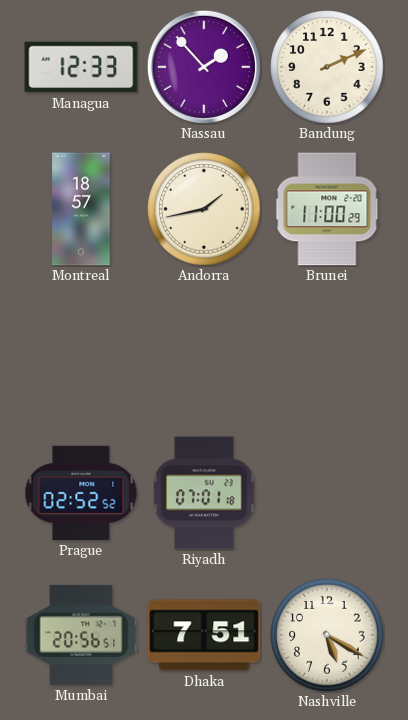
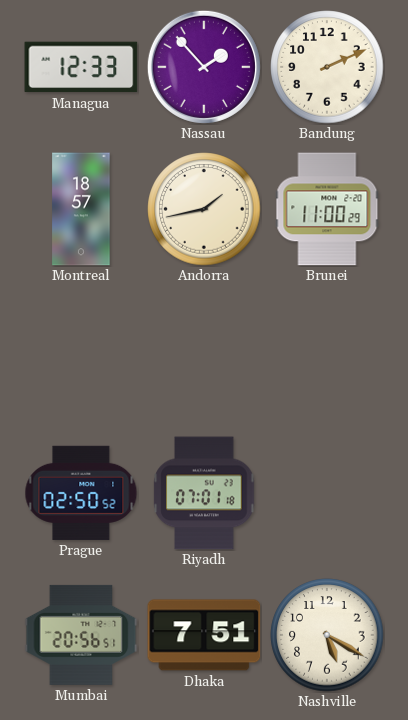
Prague: 02:52 -> 02:50 (81, 493)
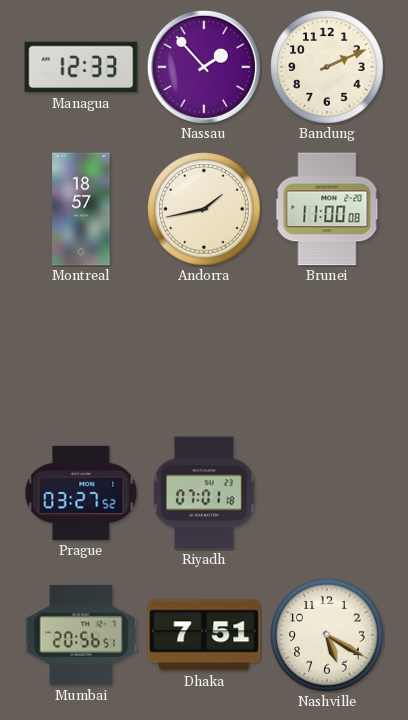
Brunei: 11:00:29 -> 11:00:08 (327, 209)
Prague: 02:50 -> 03:27 (81, 493)
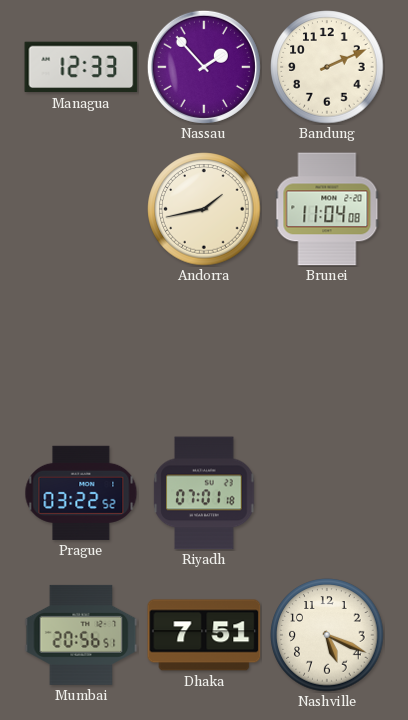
Montreal: 18:57 -> none (81, 209)
Brunei: 11:00 -> 11:04 (327, 209)
Prague: 03:27 -> 03:22 (81, 493)
Nashville: 5:20 -> 5:19 (327, 635)
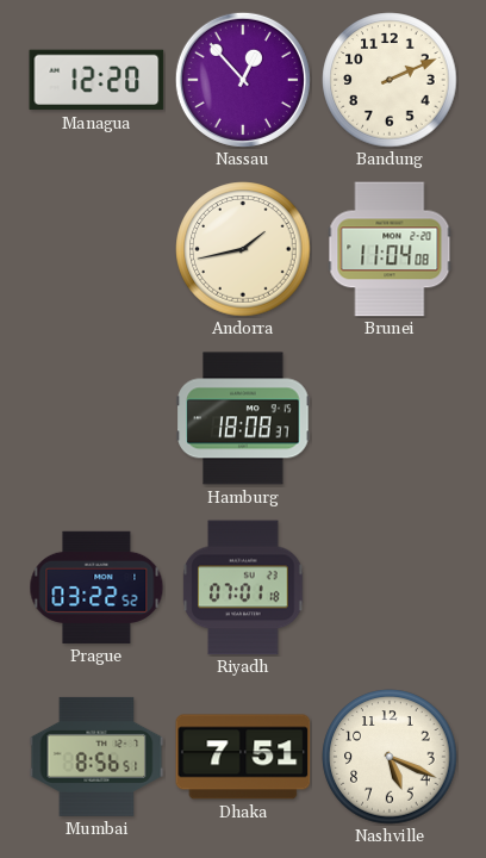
Managua: 12:33 -> 12:20 (96, 80)
Nassau: 1:53 -> 12:53 (243, 80)
Hamburg: none -> 18:08 (243, 418)
Mumbai: 20:56 -> 8:56 (96, 757)
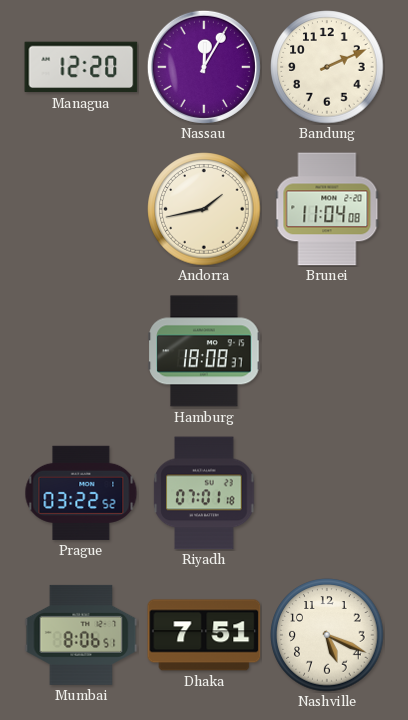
Nassau: 12:53 -> 12:05 (204, 67)
Mumbai: 8:56 -> 8:06 (81, 635)
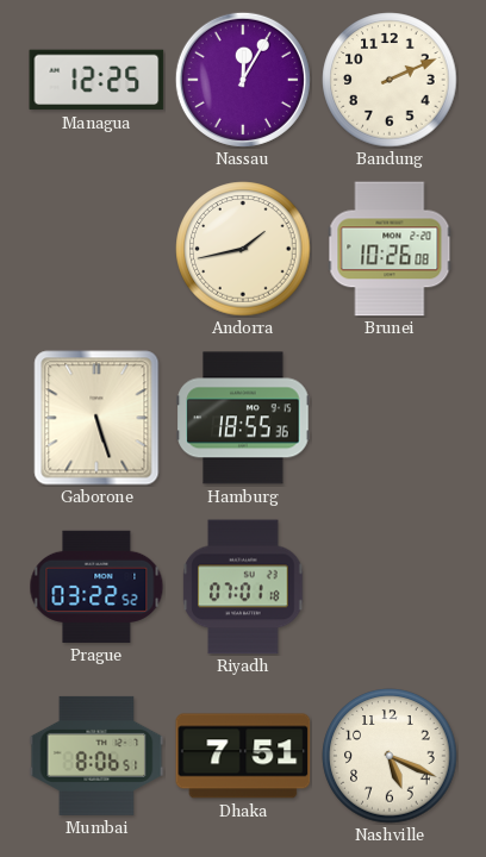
Managua: 12:20 -> 12:25 (96, 80)
Brunei: 11:04 -> 10:26 (390, 249)
Gaborone: none -> 5:27 (96, 418)
Hamburg: 18:08 -> 18:55 (243, 418)
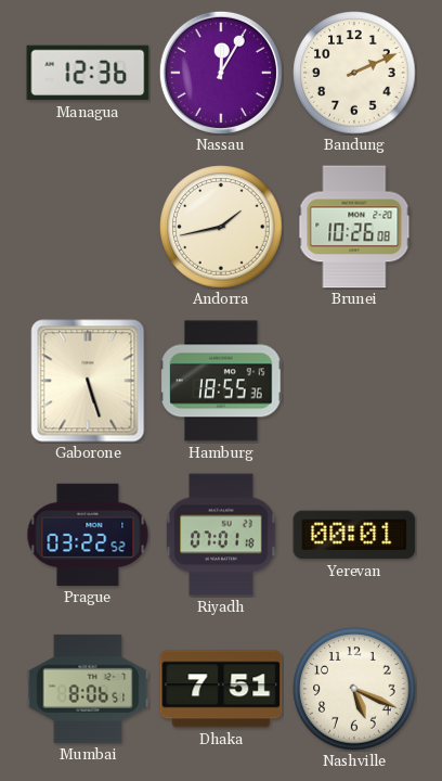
Managua: 12:25 -> 12:36 (88, 73)
Yerevan: none -> 00:01 (354, 535)
